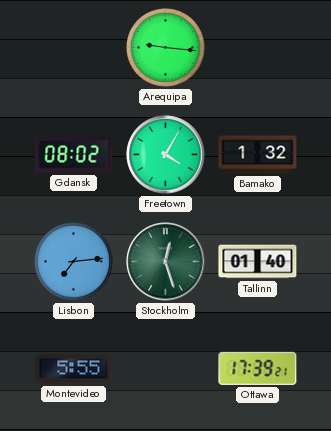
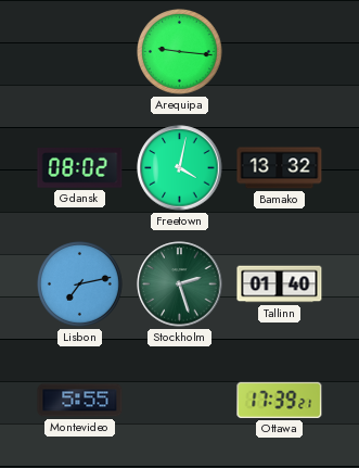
Freetown: 4:05 -> 4:02 (180, 168)
Bamako: 1:32 -> 13:32 (280, 168)
Lisbon: 7:14 -> 7:13 (80, 284)
Stockholm: 12:27 -> 2:27 (180, 284)
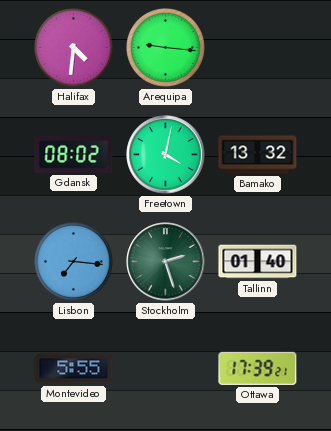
Halifax: none -> 4:31 (74, 48)
Lisbon: 7:13 -> 7:16 (74, 262)
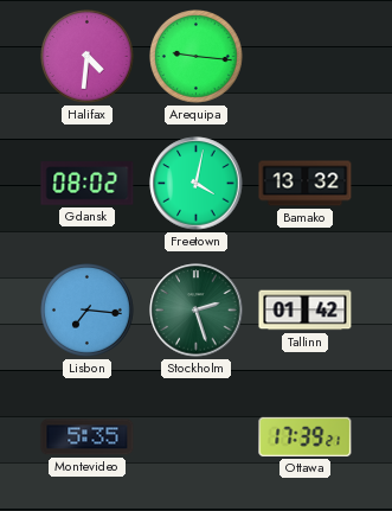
Tallinn: 01:40 -> 01:42 (306, 311)
Montevideo: 5:55 -> 5:35 (88, 437)
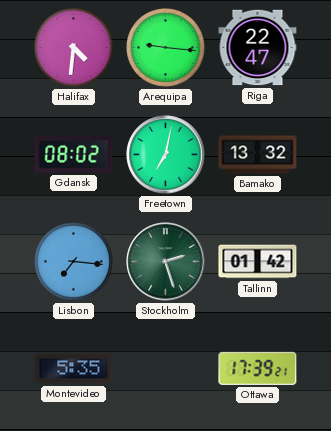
Riga: none -> 22:47 (258, 48)
Freetown: 4:02 -> 7:02 (166, 155)
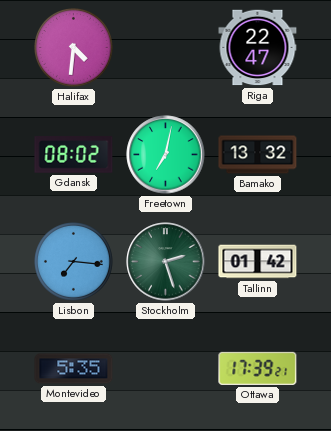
Arequipa: 9:16 -> none (166, 48)
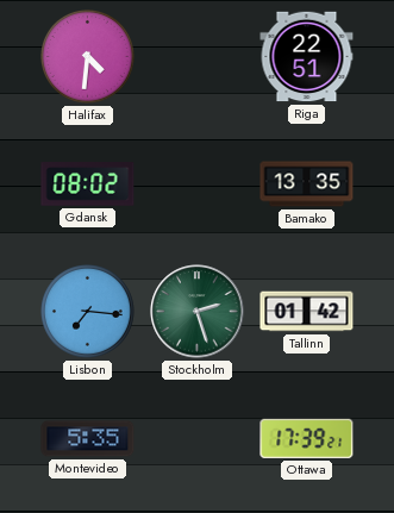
Riga: 22:47 -> 22:51 (307, 57)
Freetown: 7:02 -> none (166, 155)
Bamako: 13:32 -> 13:35 (307, 184)
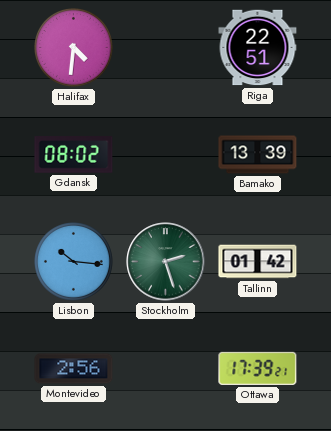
Bamako: 13:35 -> 13:39 (258, 155)
Lisbon: 7:16 -> 10:16 (74, 262)
Montevideo: 5:35 -> 2:56 (74, 369)
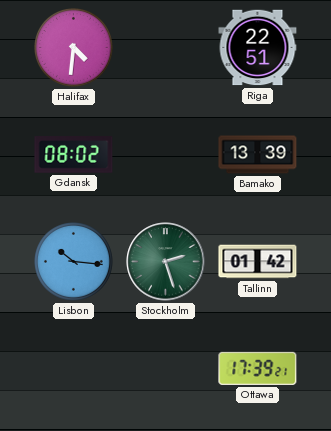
Montevideo: 2:56 -> none (74, 369)
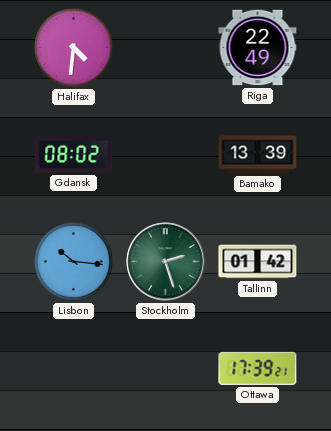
Riga: 22:51 -> 22:49 (258, 48)
